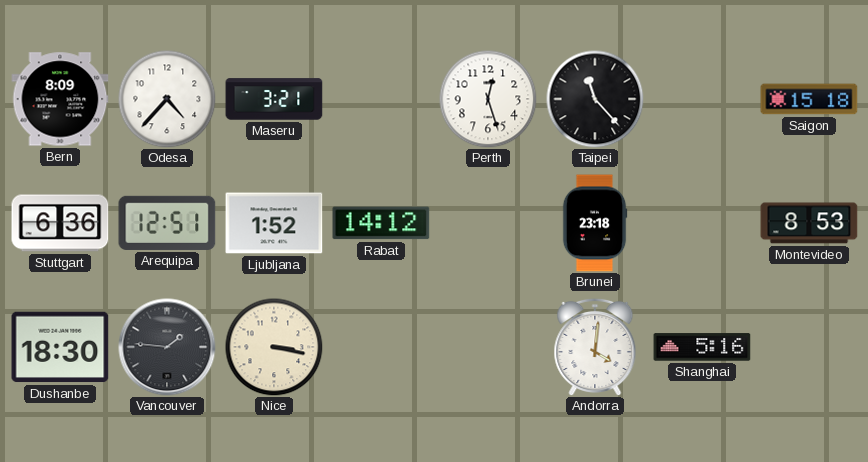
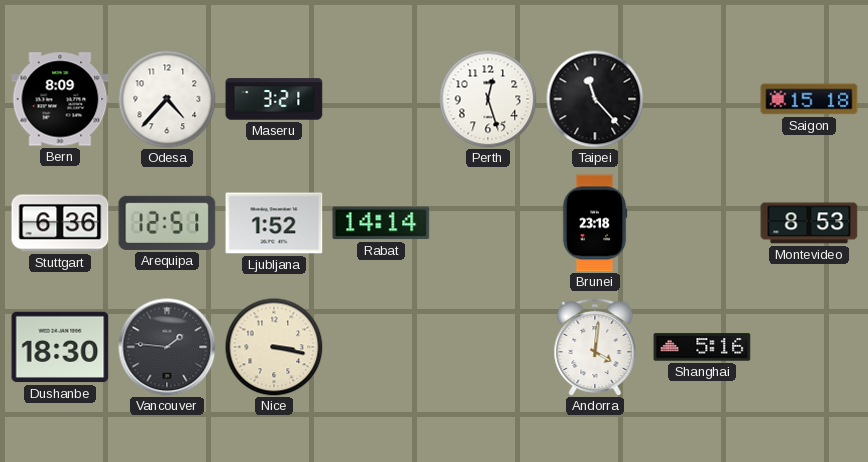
Rabat: 14:12 -> 14:14 (381, 223)
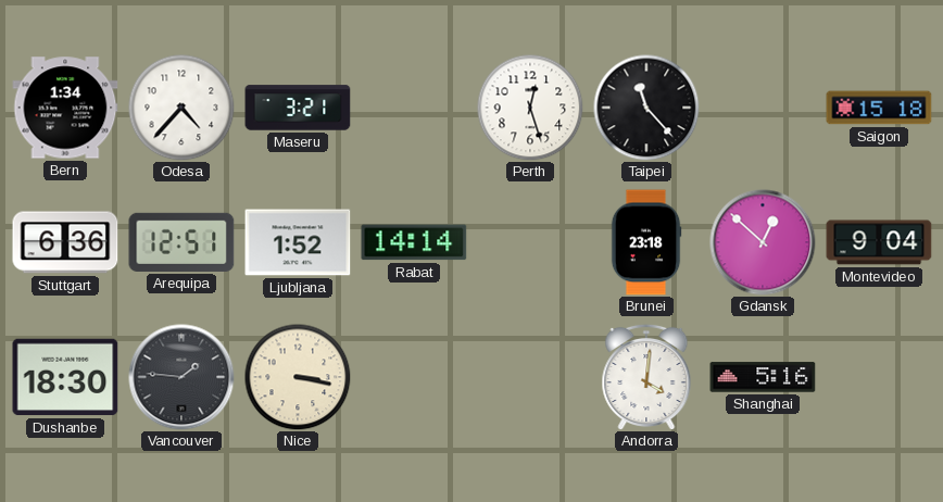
Bern: 8:09 -> 1:34 (65, 108)
Gdansk: none -> 12:52 (763, 242)
Montevideo: 8:53 -> 9:04 (879, 242)
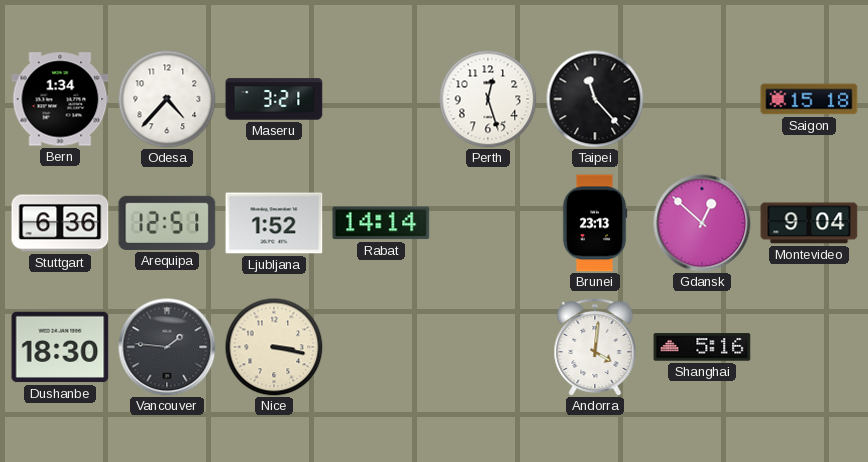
Brunei: 23:18 -> 23:13 (595, 223)
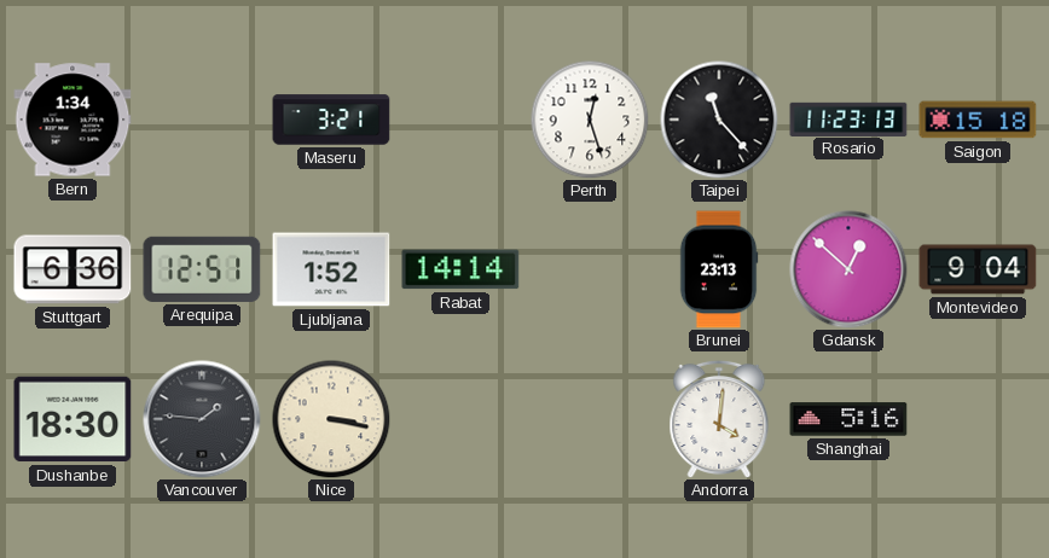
Odesa: 4:37 -> none (167, 99)
Rosario: none -> 11:23 (848, 118)
